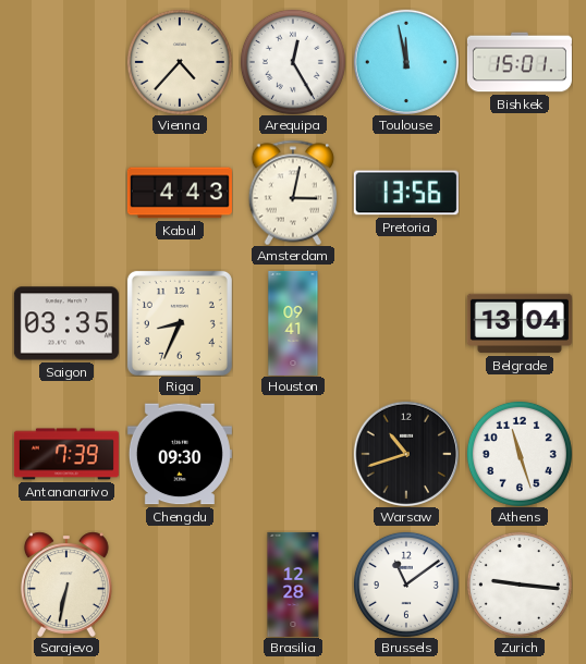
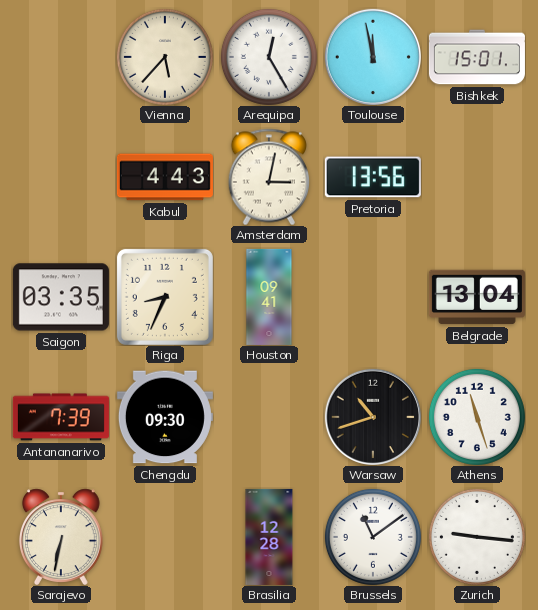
Vienna: 4:37 -> 5:37 (165, 57)
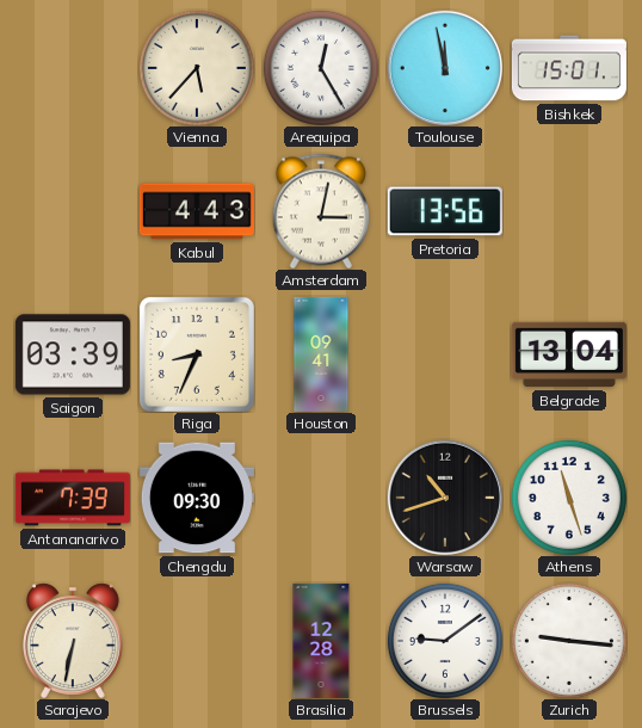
Saigon: 03:35 -> 03:39 (73, 354)
Brussels: 11:09 -> 9:09 (445, 641)
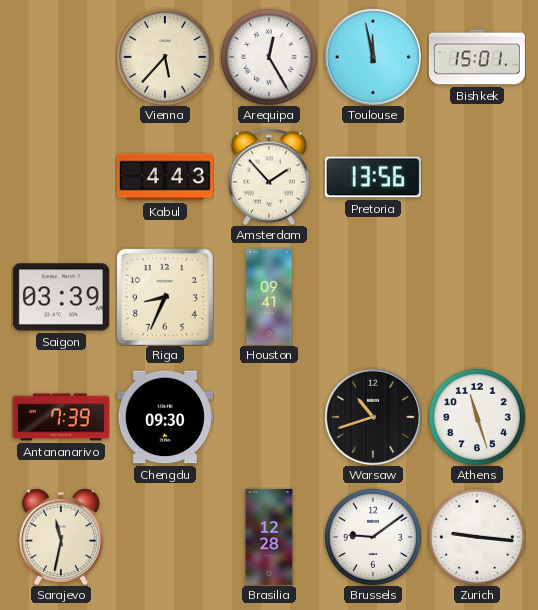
Amsterdam: 3:02 -> 1:53 (269, 177)
Belgrade: 13:04 -> none (569, 354)
Sarajevo: 6:32 -> 11:32 (61, 537)
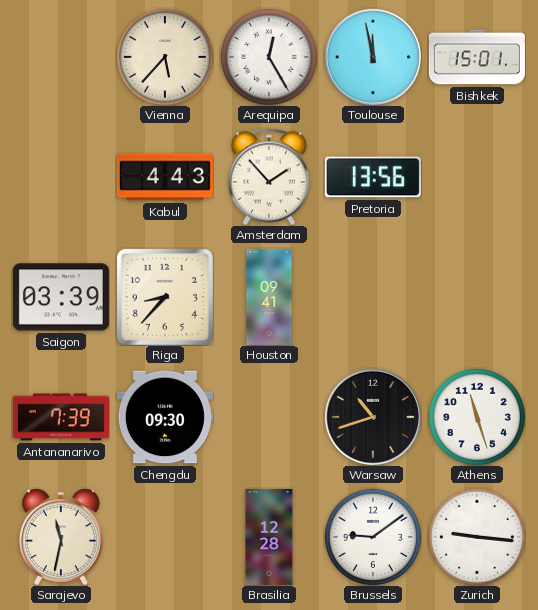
Riga: 8:34 -> 8:37 (165, 297)
